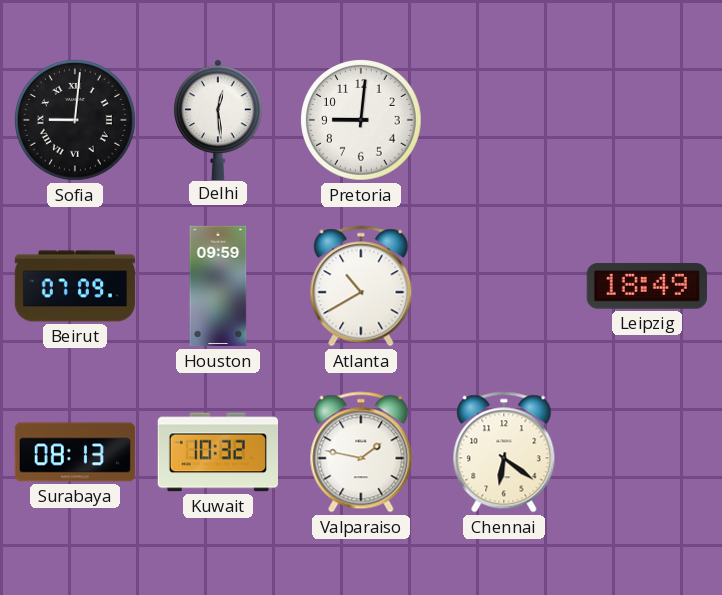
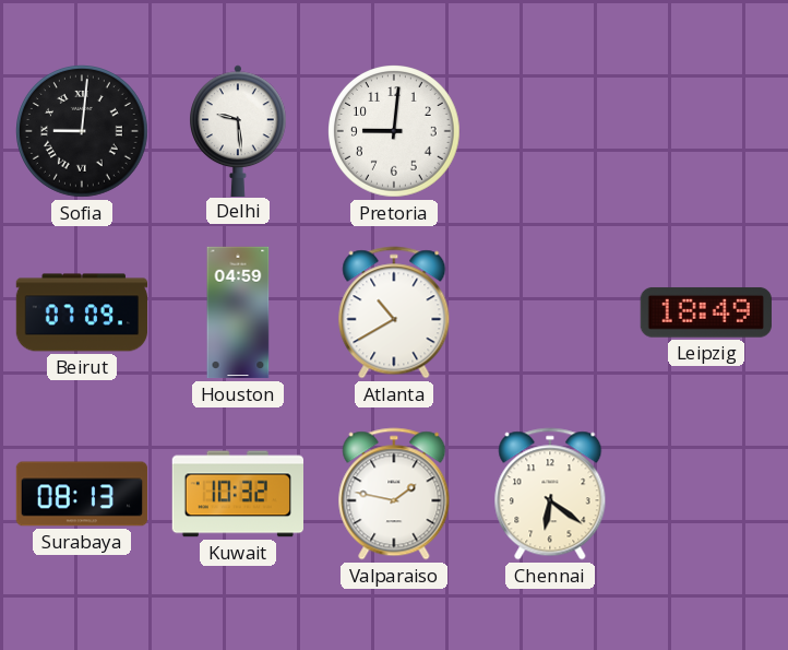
Delhi: 12:29 -> 9:29 (239, 130)
Houston: 09:59 -> 04:59 (238, 312)
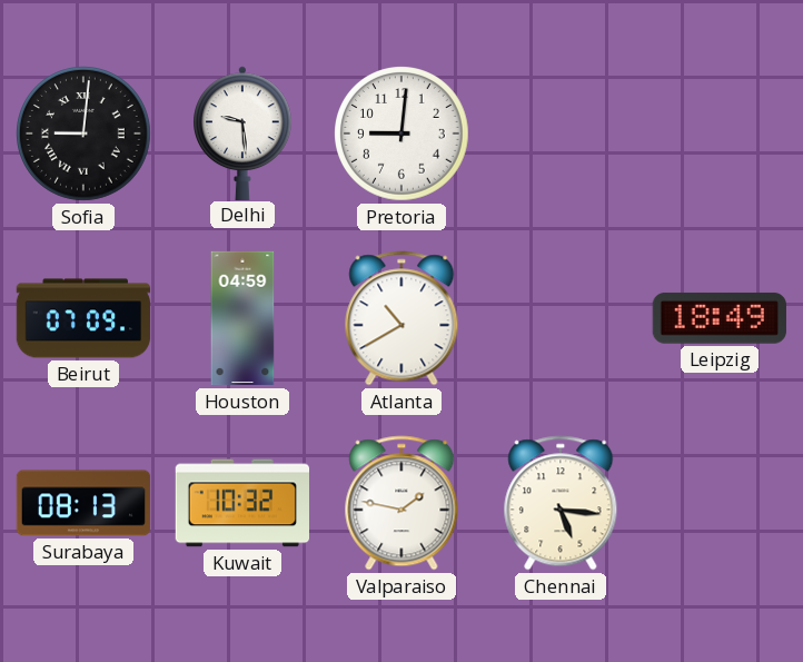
Chennai: 6:21 -> 5:16 (561, 503)
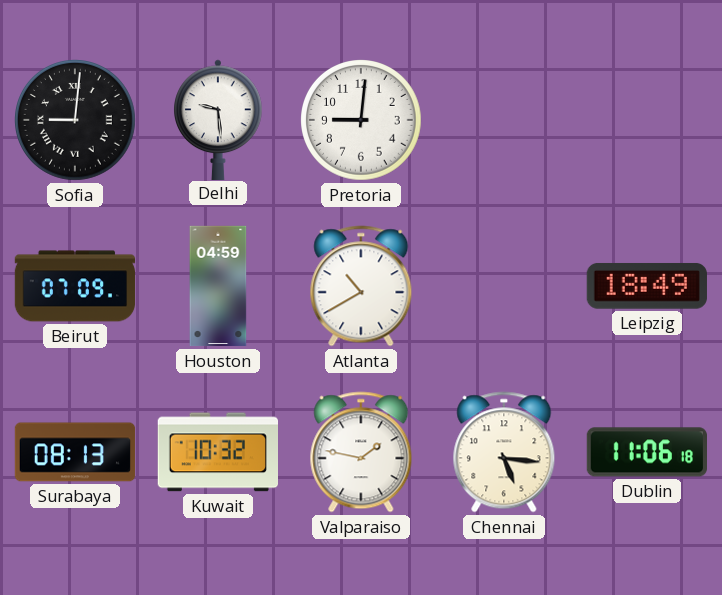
Dublin: none -> 11:06 (646, 452)
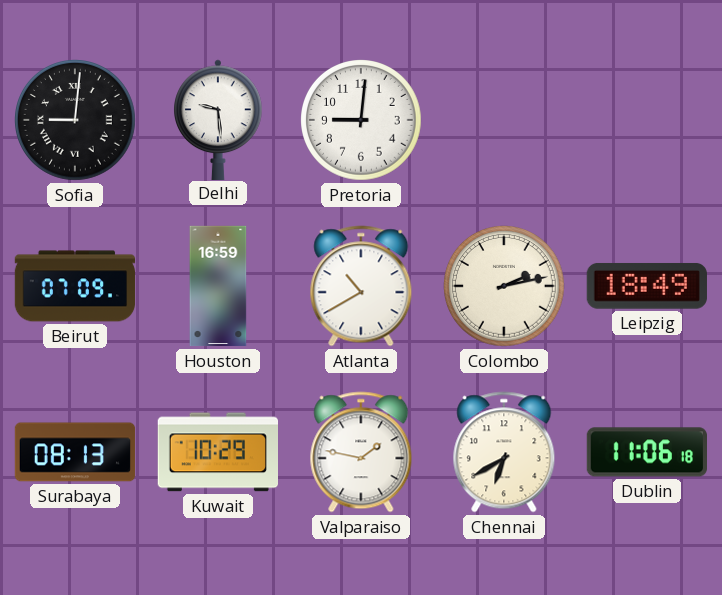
Houston: 04:59 -> 16:59 (218, 286)
Colombo: none -> 2:13 (505, 287)
Kuwait: 10:32 -> 10:29 (217, 452)
Chennai: 5:16 -> 6:40 (504, 452)
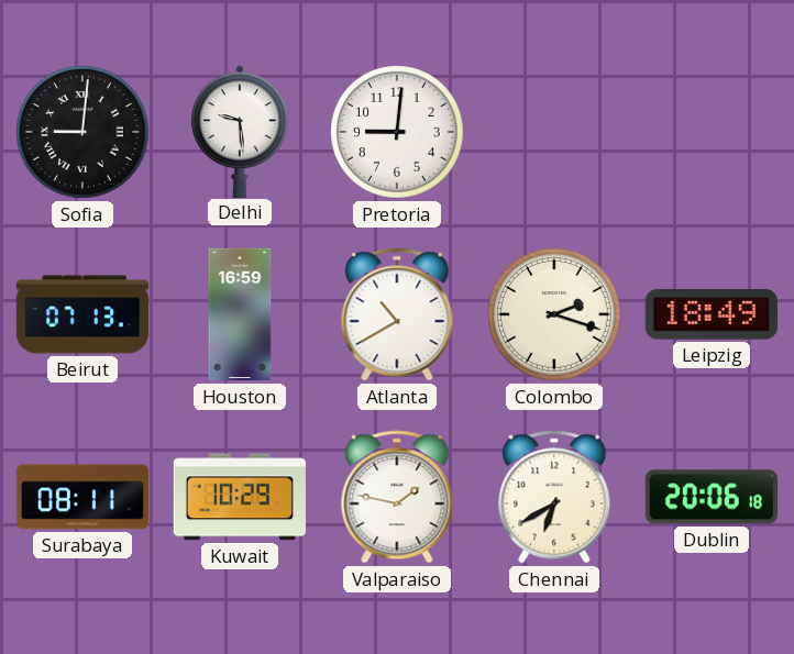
Beirut: 07:09 -> 07:13 (82, 314)
Colombo: 2:13 -> 2:18 (555, 315)
Surabaya: 08:13 -> 08:11 (82, 497)
Dublin: 11:06 -> 20:06 (710, 497)
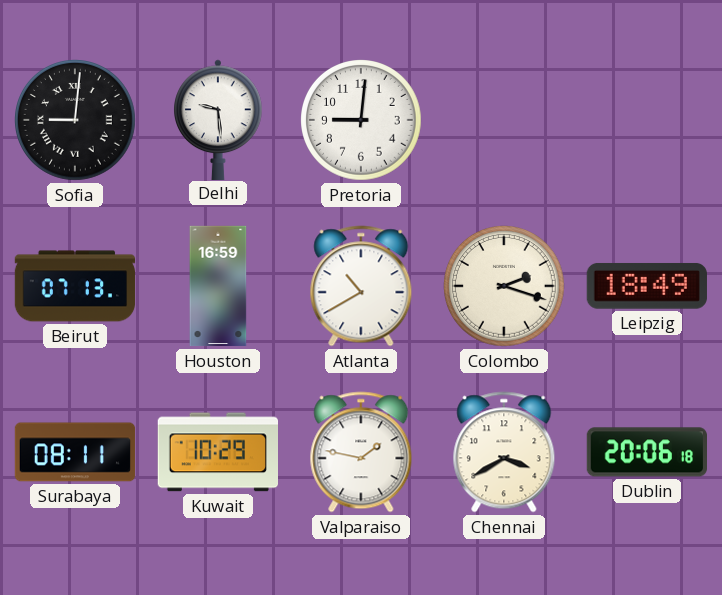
Chennai: 6:40 -> 3:40 (504, 452)
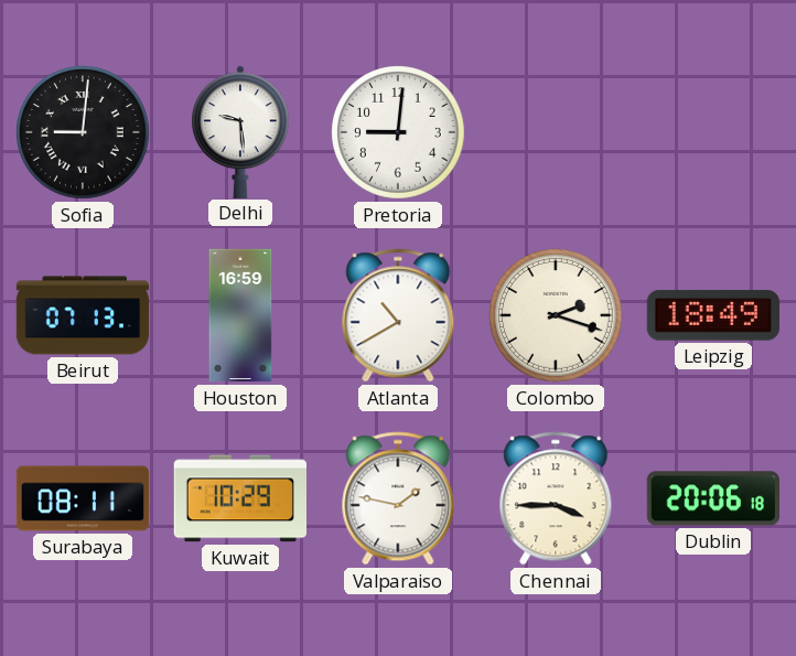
Chennai: 3:40 -> 3:45 (556, 498)
